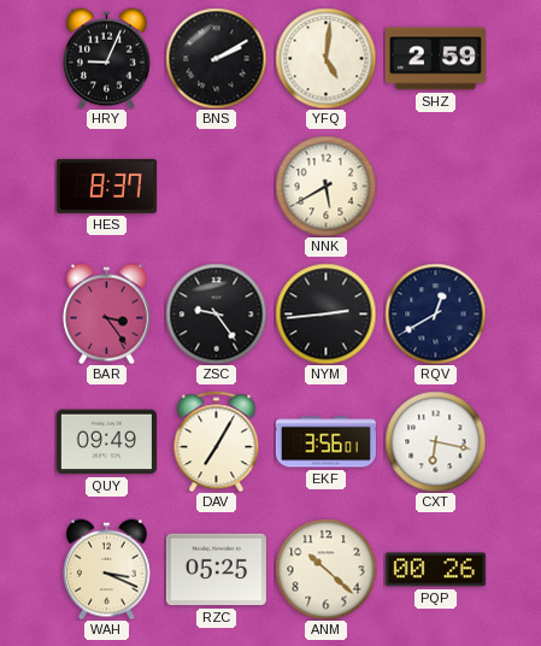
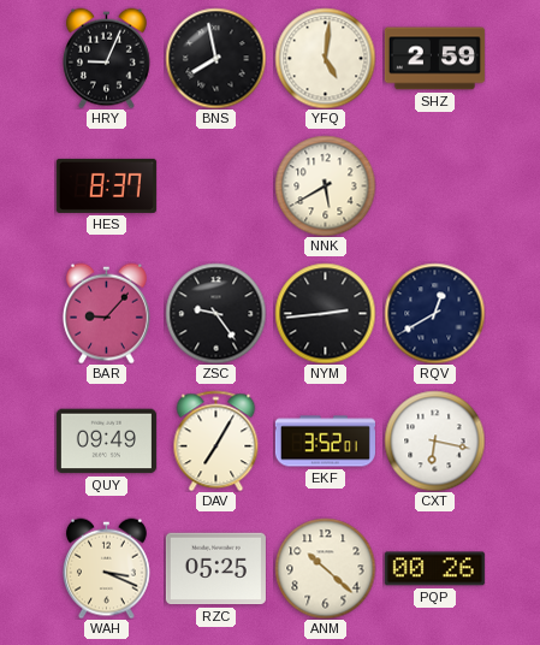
BNS: 2:10 -> 7:58 (215, 58)
BAR: 3:24 -> 9:07 (106, 313)
EKF: 3:56 -> 3:52 (325, 442)
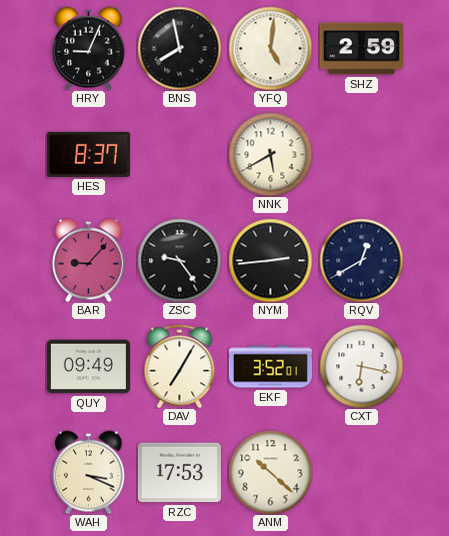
RZC: 05:25 -> 17:53 (179, 473)
PQP: 00:26 -> none (434, 569)
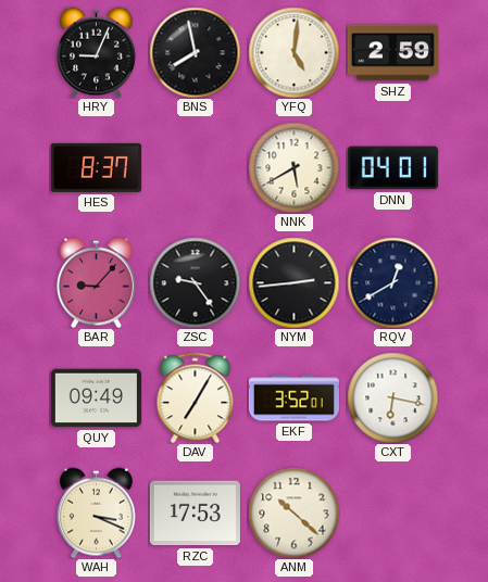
DNN: none -> 04:01 (392, 168)
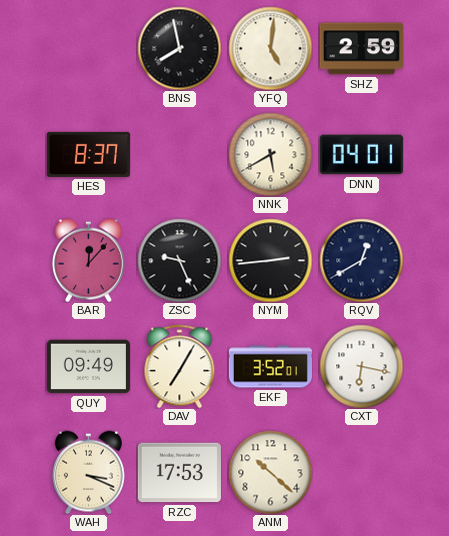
HRY: 9:04 -> none (96, 52)
BAR: 9:07 -> 12:07 (88, 260)
ZSC: 9:24 -> 9:26 (179, 260)
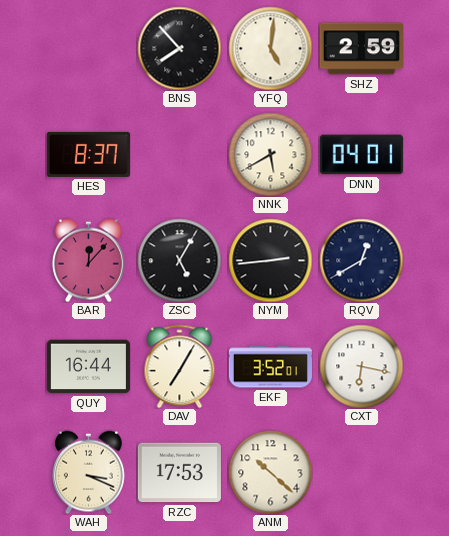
BNS: 7:58 -> 7:53 (179, 48)
ZSC: 9:26 -> 5:05 (179, 260)
QUY: 09:49 -> 16:44 (88, 367)
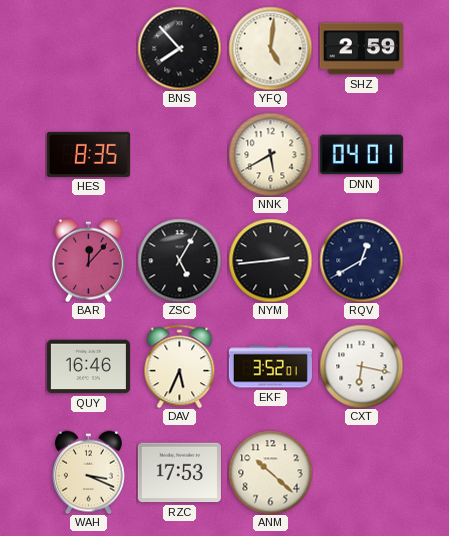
HES: 8:37 -> 8:35 (88, 154)
QUY: 16:44 -> 16:46 (88, 367)
DAV: 7:05 -> 5:34 (180, 366)
